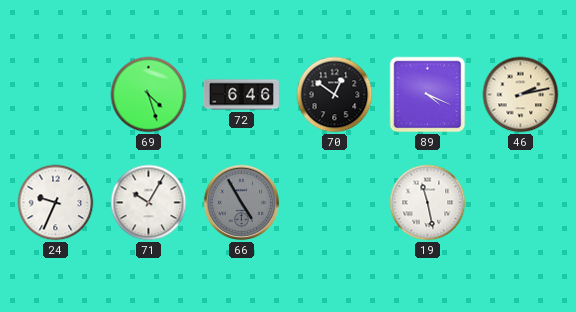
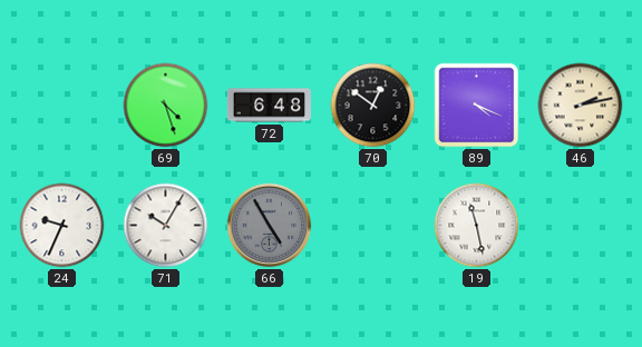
72: 6:46 -> 6:48 (269, 106)
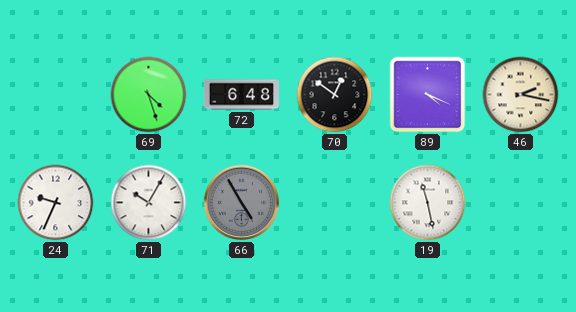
46: 2:13 -> 2:17 (521, 95)
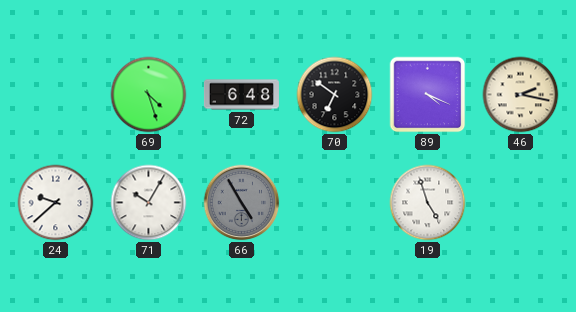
70: 12:51 -> 6:51 (335, 95)
24: 9:34 -> 9:38 (56, 203)
19: 11:28 -> 4:57 (428, 203)
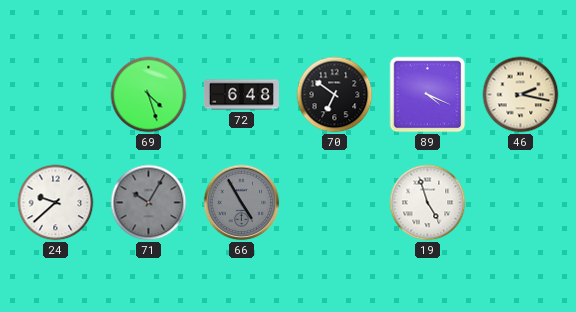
71 dial: white -> grey (149, 203)
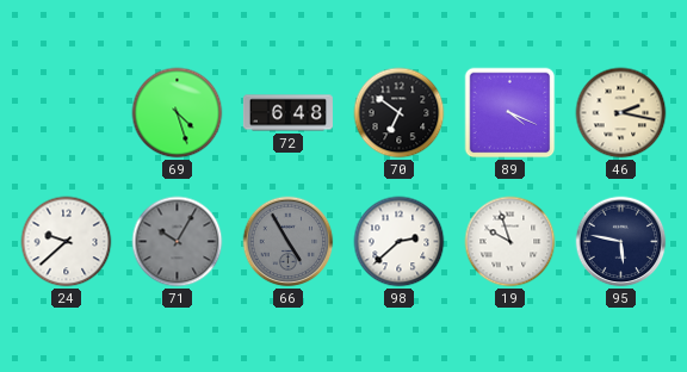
98: none -> 2:38 (400, 242)
19: 4:57 -> 9:57 (510, 242)
95: none -> 5:47 (621, 242)
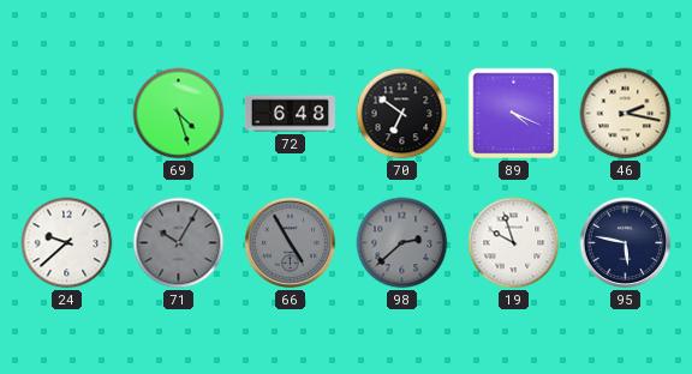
98 dial: white -> grey (402, 243)
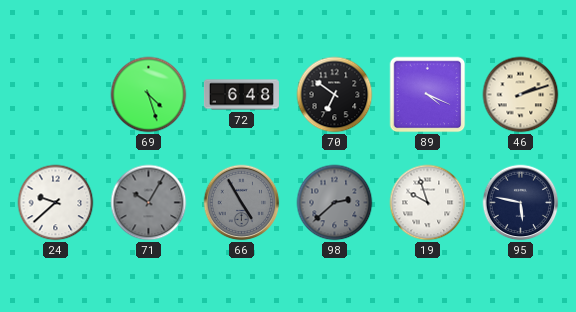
46: 2:17 -> 2:12 (521, 95)
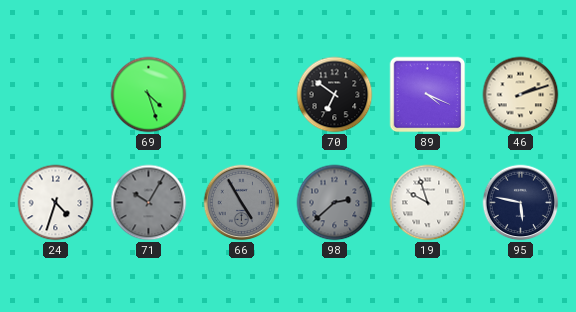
72: 6:48 -> none (241, 95)
24: 9:38 -> 4:33 (56, 203)
